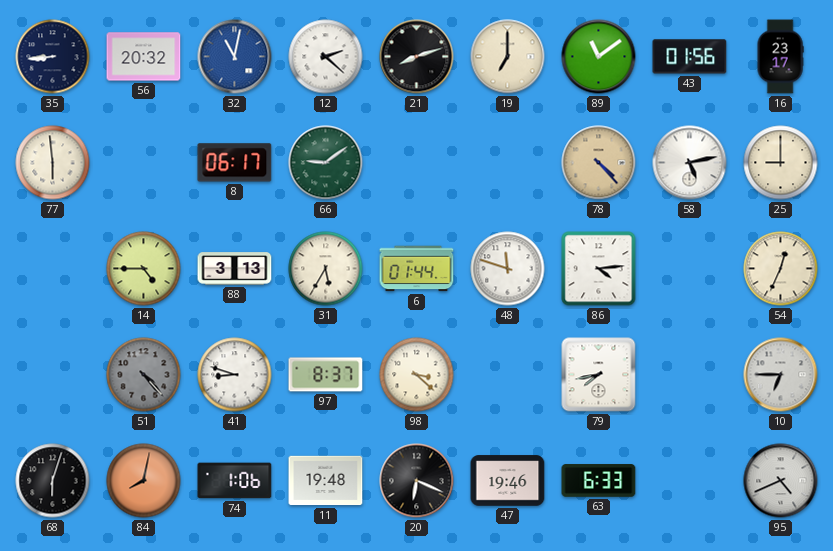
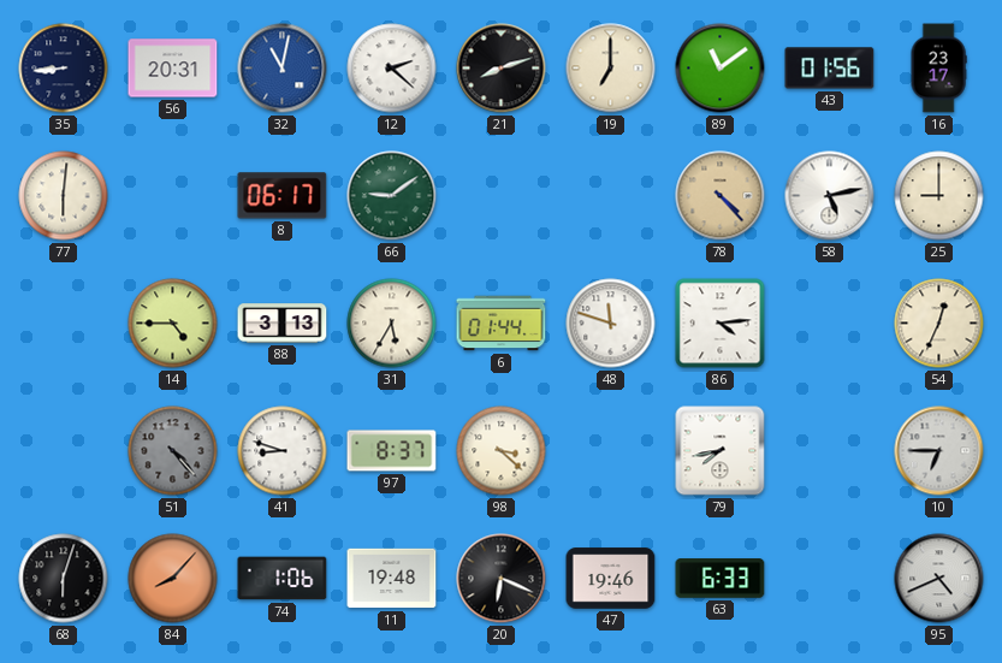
56: 20:32 -> 20:31 (173, 69)
77: 5:59 -> 6:01 (64, 196)
84: 8:02 -> 8:07 (173, 579)
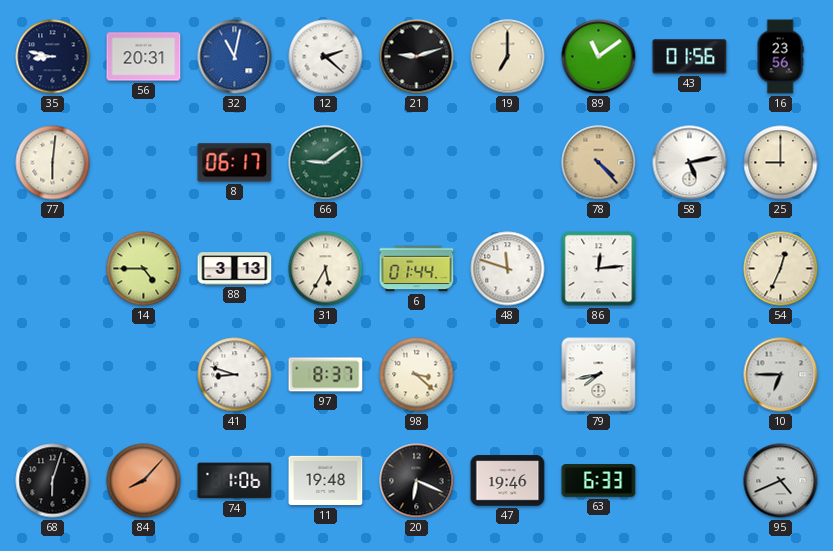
35: 8:44 -> 8:47 (53, 57)
21: 8:12 -> 9:12 (417, 57)
16: 23:17 -> 23:56 (780, 57)
86: 4:14 -> 12:14 (599, 269)
51: 4:23 -> none (173, 451)
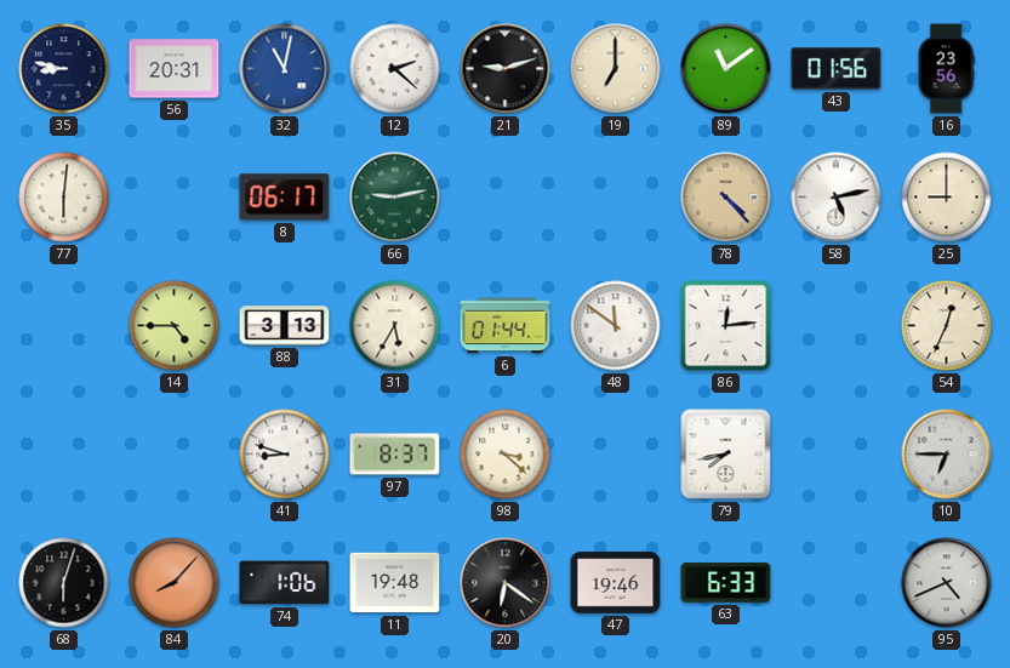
66: 9:09 -> 9:13 (395, 198)
48: 11:48 -> 11:51 (616, 326)
20: 6:19 -> 6:21 (506, 583)
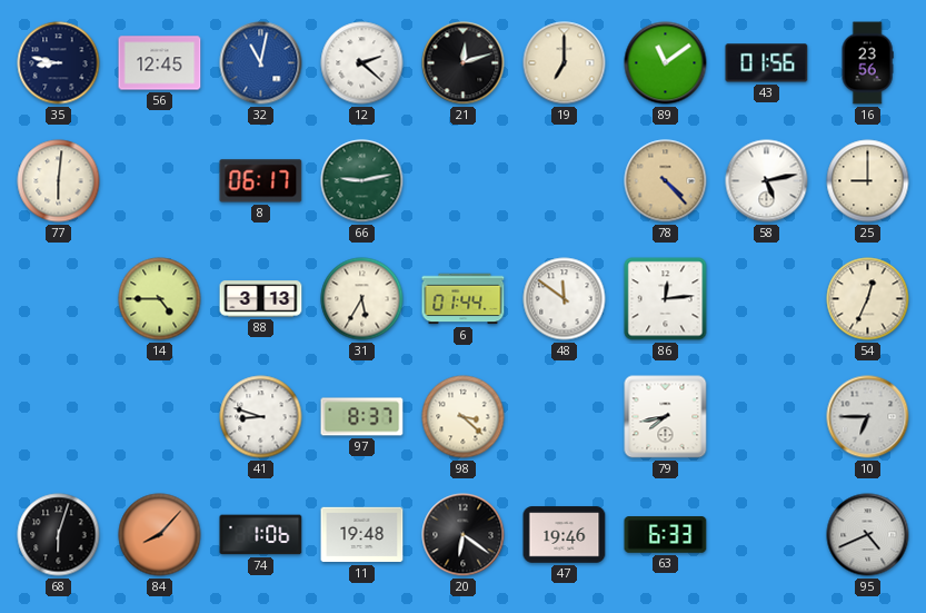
56: 20:31 -> 12:45 (160, 63)
21: 9:12 -> 12:12 (464, 63)
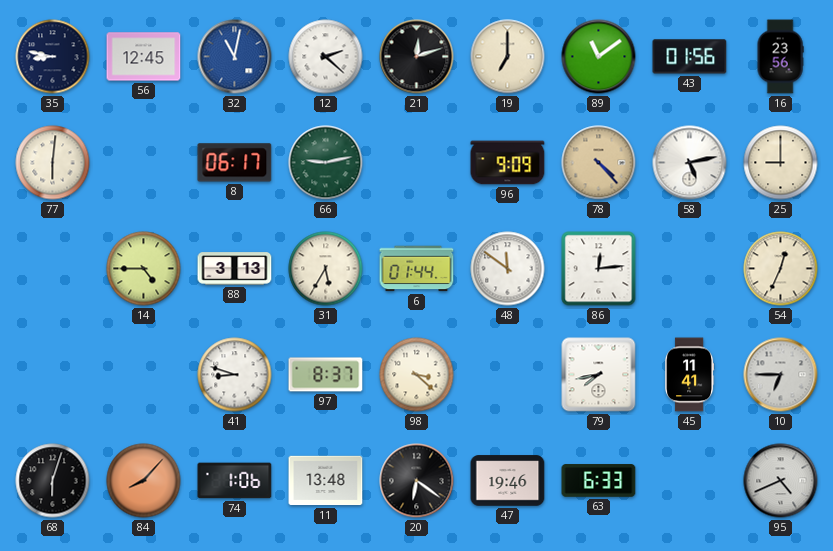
96: none -> 9:09 (508, 163)
45: none -> 11:41 (690, 375)
11: 19:48 -> 13:48 (326, 481)
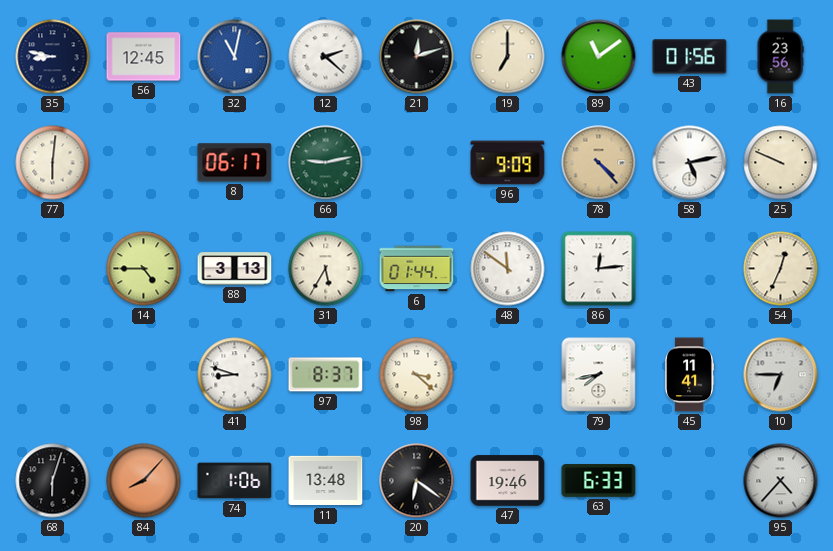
25: 9:00 -> 9:49 (781, 163)
95: 4:41 -> 4:37 (781, 481)
